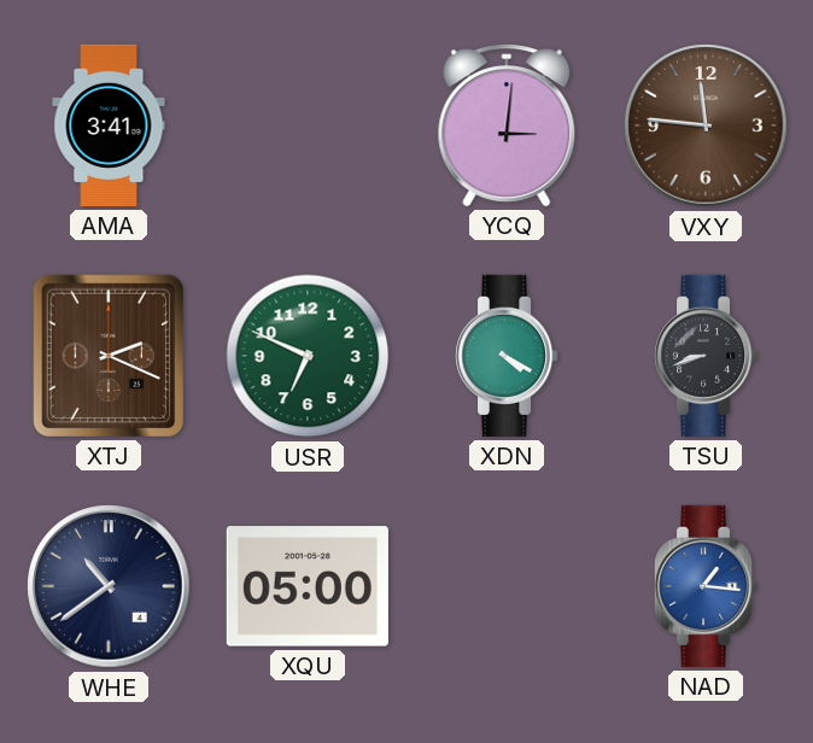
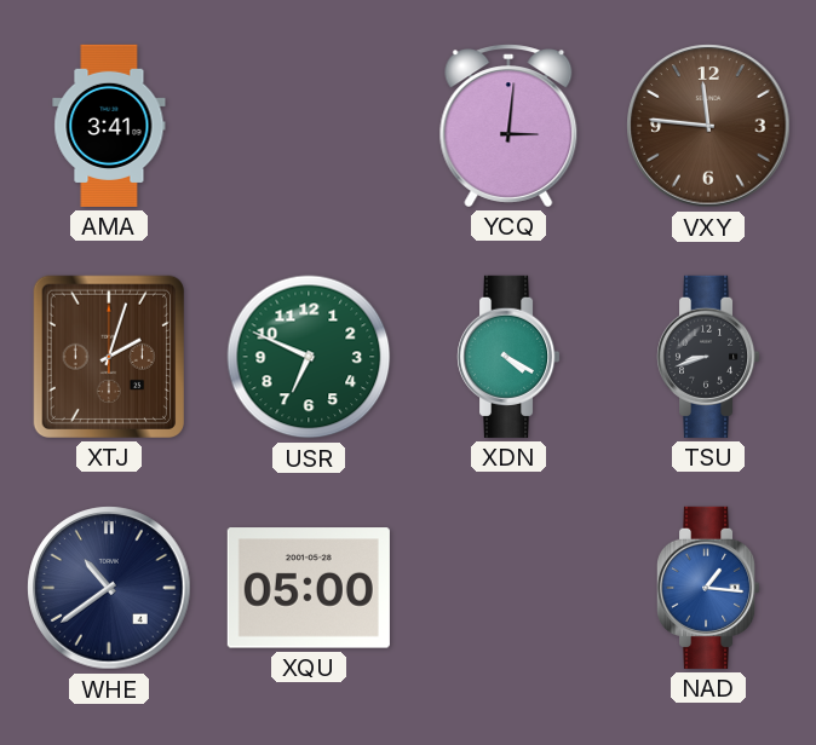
XTJ: 2:19 -> 2:03 (109, 357)
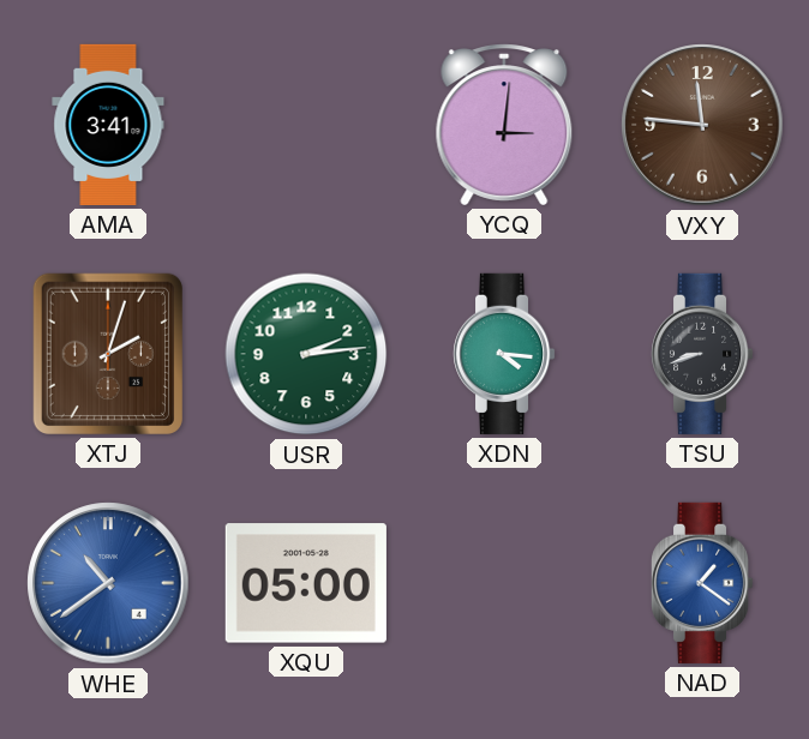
USR: 6:49 -> 2:14 (306, 354)
XDN: 4:20 -> 4:16 (504, 354)
WHE dial: navy -> blue (108, 583)
NAD: 1:16 -> 1:21 (702, 583)
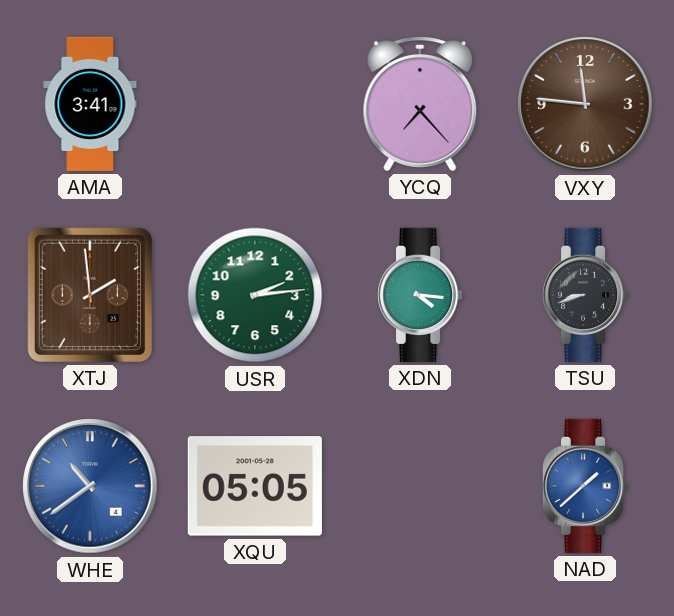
YCQ: 3:01 -> 7:23 (420, 104)
XTJ: 2:03 -> 1:59 (90, 295)
XQU: 05:00 -> 05:05 (255, 486)
NAD: 1:21 -> 1:38 (585, 486)
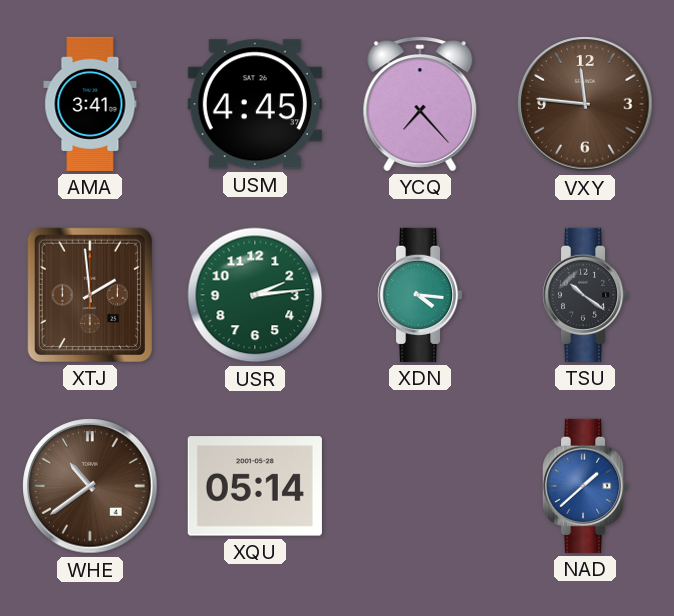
USM: none -> 4:45 (255, 104)
TSU: 8:42 -> 10:21 (585, 295)
WHE dial: blue -> brown (90, 486)
XQU: 05:05 -> 05:14 (255, 486)
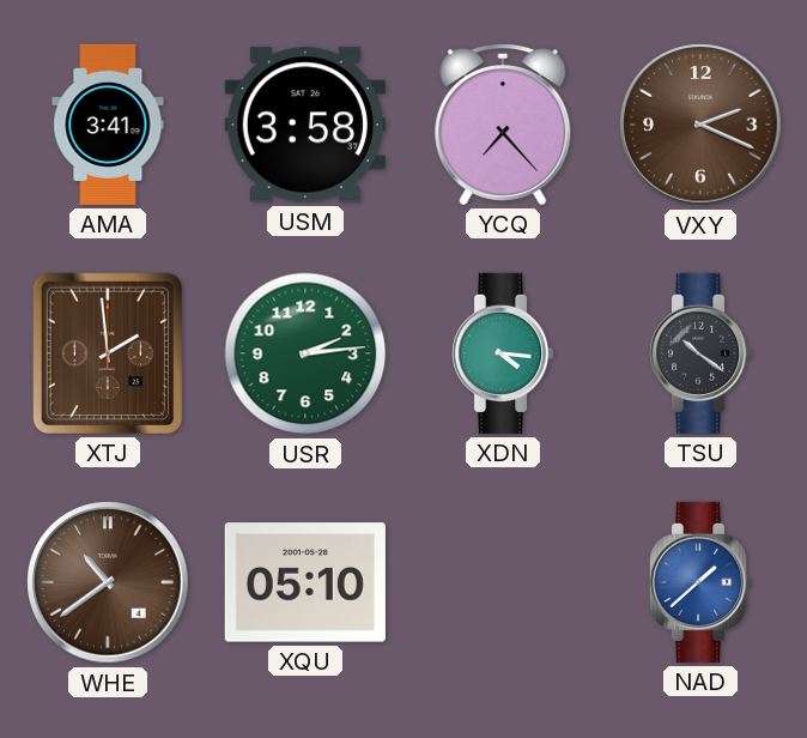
USM: 4:45 -> 3:58 (305, 125)
VXY: 11:46 -> 2:19 (700, 125)
XQU: 05:14 -> 05:10 (305, 582)
